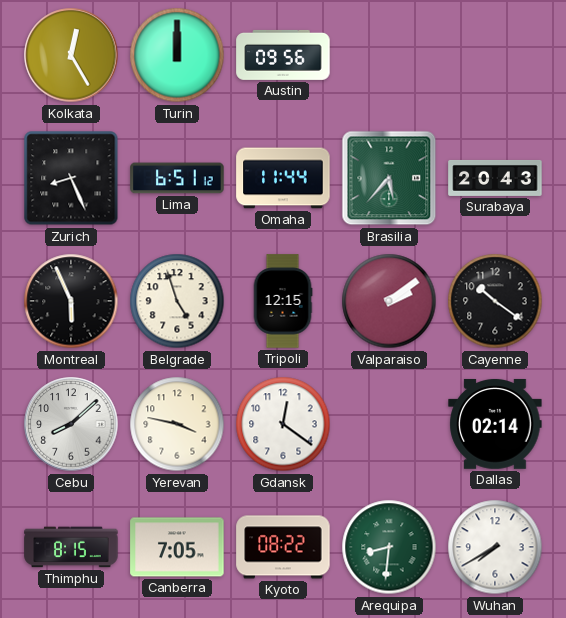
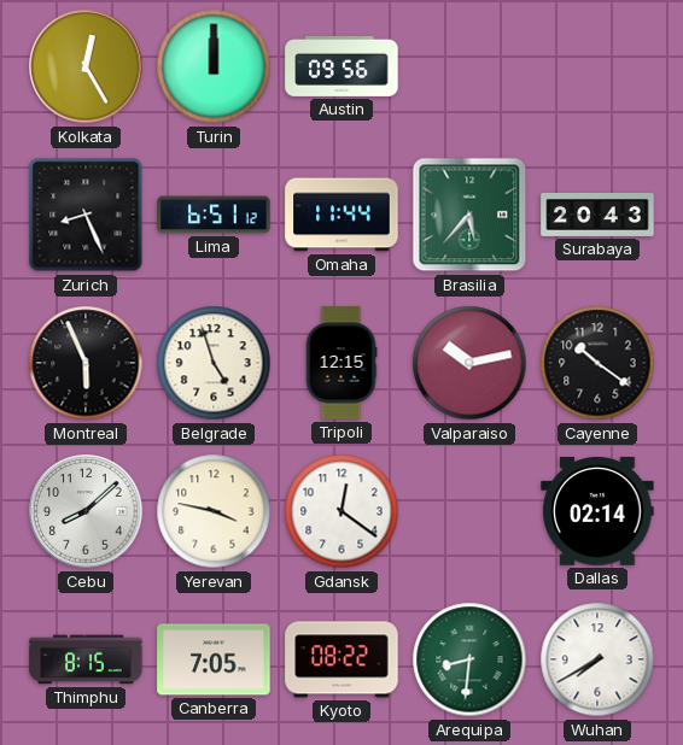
Valparaiso: 2:09 -> 10:13 (469, 363)
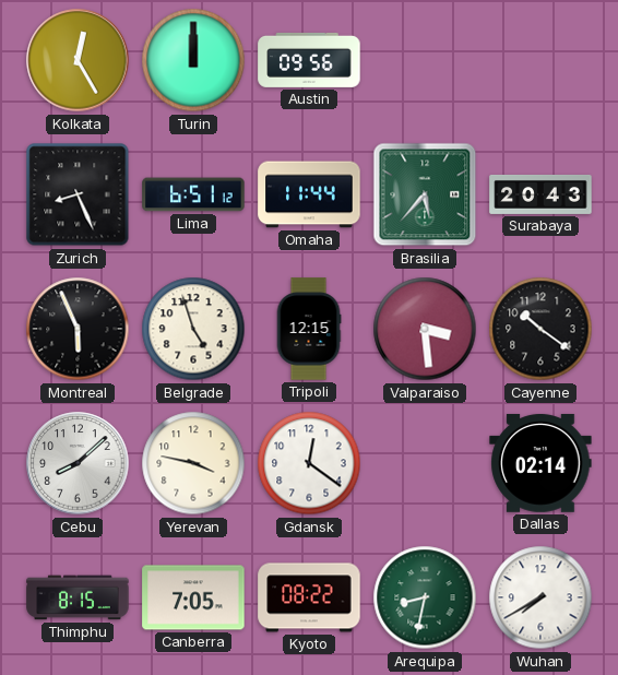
Valparaiso: 10:13 -> 3:29 (425, 329)
Arequipa: 8:31 -> 8:32 (425, 597)
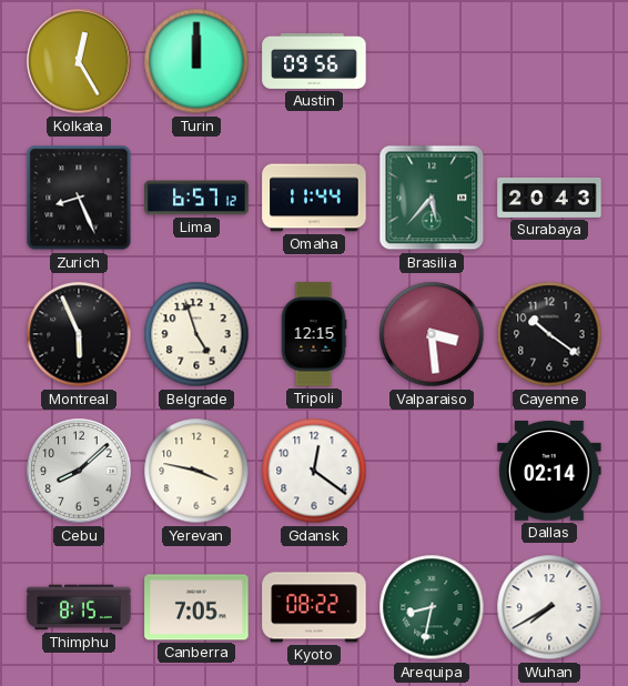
Lima: 6:51 -> 6:57 (196, 198)
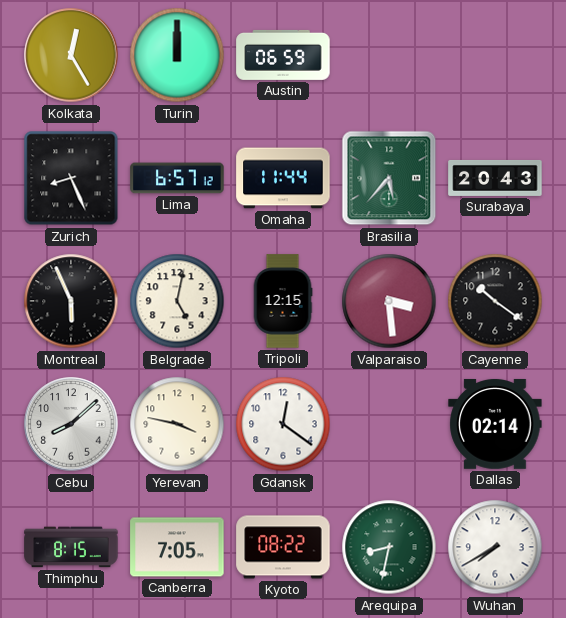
Austin: 09:56 -> 06:59 (283, 55)
Belgrade: 4:57 -> 5:02 (177, 301)
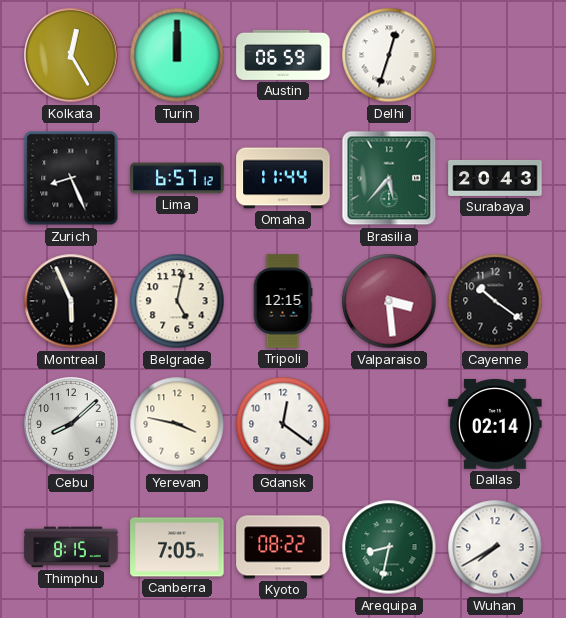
Delhi: none -> 12:33 (389, 55)
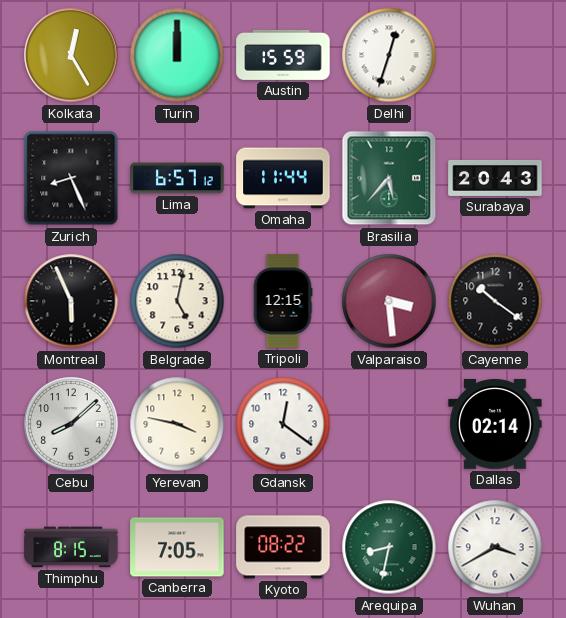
Austin: 06:59 -> 15:59 (283, 55)
Wuhan: 7:40 -> 3:40 (495, 547)
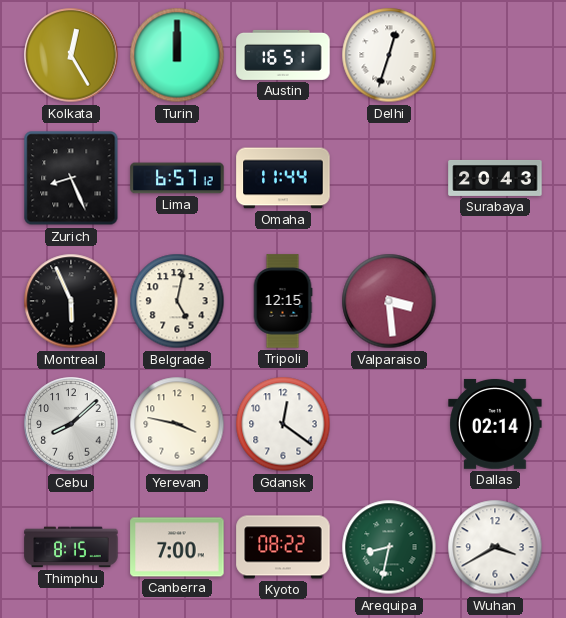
Austin: 15:59 -> 16:51 (283, 55)
Brasilia: 5:37 -> none (389, 178)
Cayenne: 10:21 -> none (495, 301)
Canberra: 7:05 -> 7:00 (177, 547)
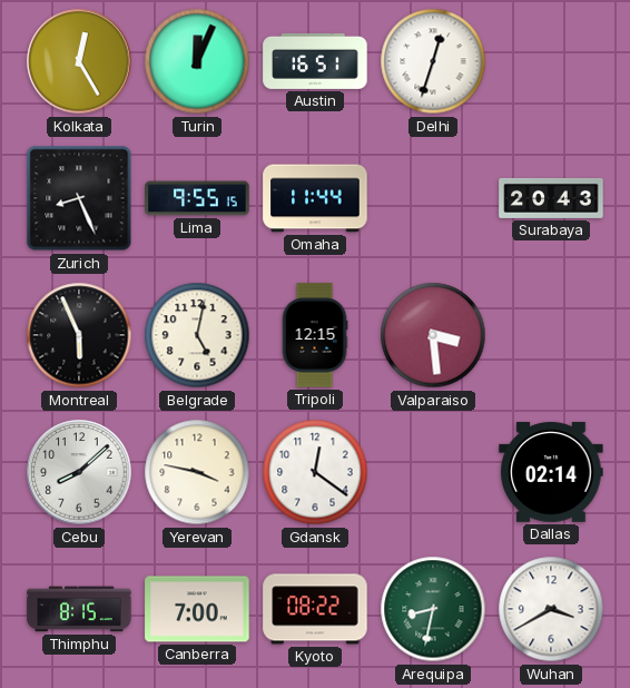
Turin: 12:00 -> 12:04 (197, 61)
Lima: 6:57 -> 9:55 (197, 198)
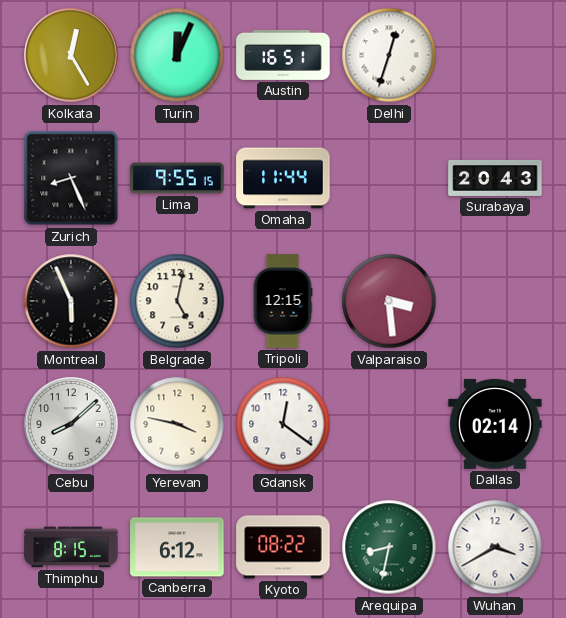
Canberra: 7:00 -> 6:12 (177, 547)
